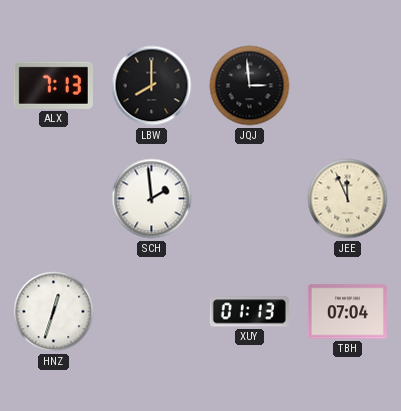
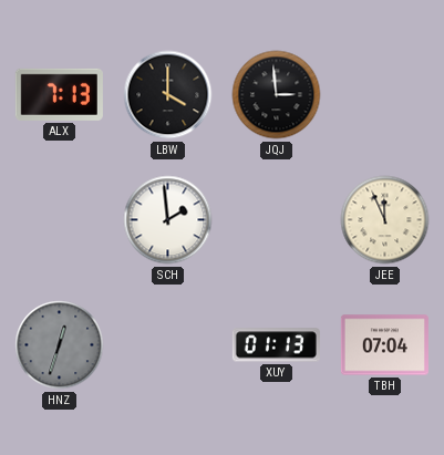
LBW: 8:00 -> 4:00 (168, 95)
HNZ dial: white -> grey (60, 345)
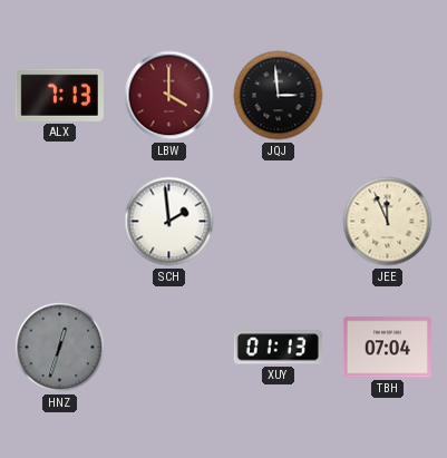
LBW dial: black -> burgundy (169, 96)
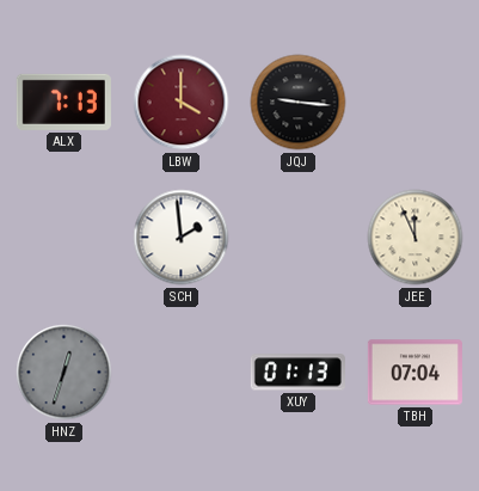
JQJ: 2:59 -> 9:16 (299, 103)
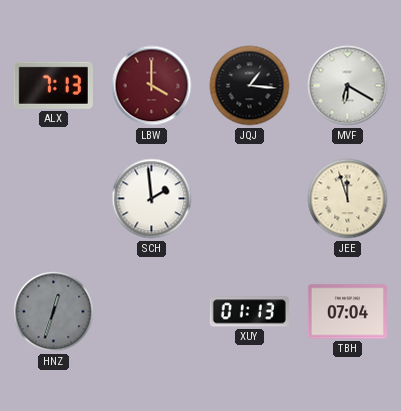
JQJ: 9:16 -> 1:16 (250, 86)
MVF: none -> 6:20 (348, 86)
JEE: 11:56 -> 11:57 (348, 199)
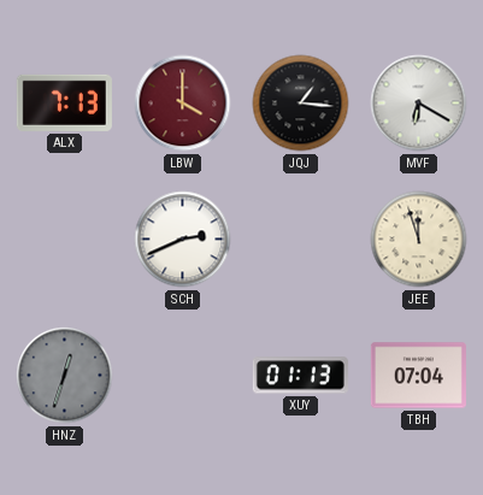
SCH: 1:59 -> 2:41 (183, 240)
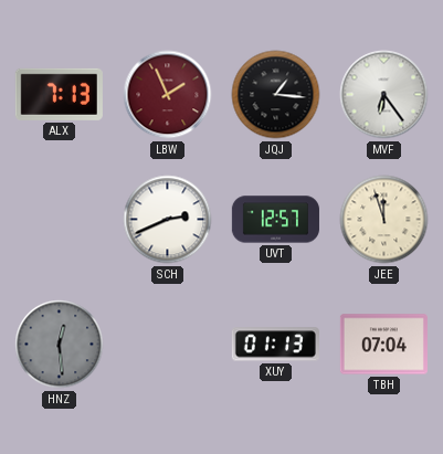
LBW: 4:00 -> 1:56 (168, 95)
MVF: 6:20 -> 6:24 (384, 95)
UVT: none -> 12:57 (275, 220)
HNZ: 12:33 -> 12:29 (60, 345)
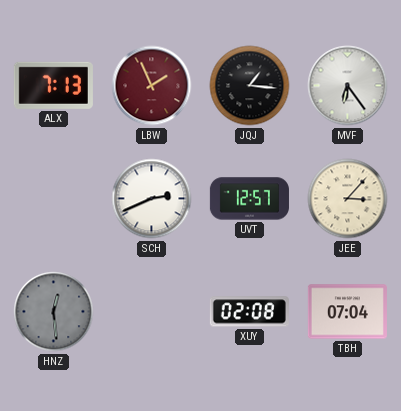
JEE: 11:57 -> 3:07 (348, 199)
XUY: 01:13 -> 02:08 (249, 312)
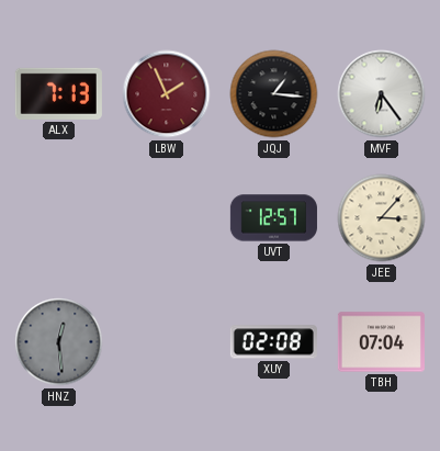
SCH: 2:41 -> none (152, 199)
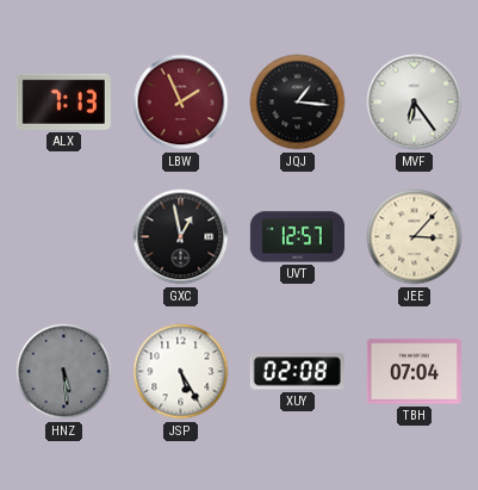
GXC: none -> 12:58 (181, 237)
HNZ: 12:29 -> 5:29 (64, 372)
JSP: none -> 5:25 (181, 372)
